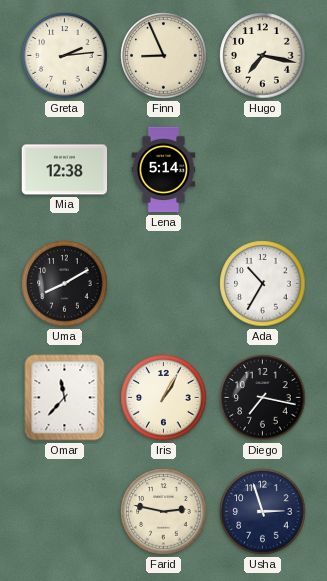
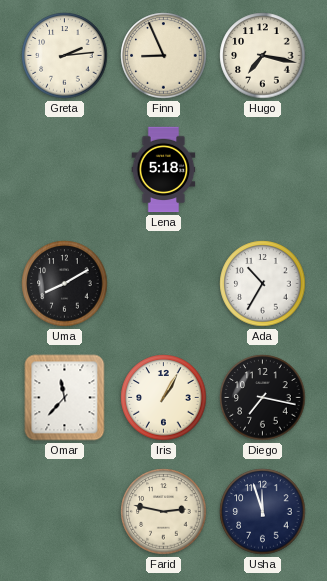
Mia: 12:38 -> none (65, 170)
Lena: 5:14 -> 5:18 (164, 170)
Usha: 2:57 -> 11:57 (263, 512)
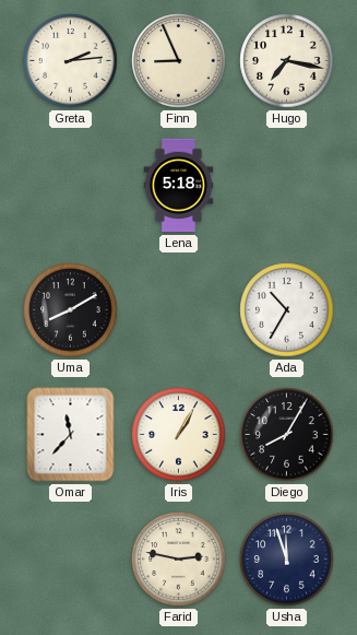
Diego: 7:17 -> 8:05 (287, 435)
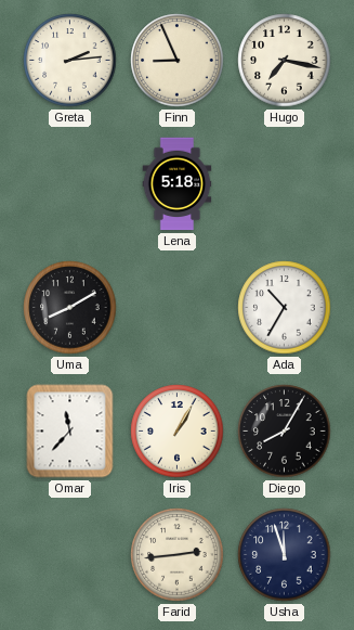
Farid: 2:47 -> 2:44 (178, 555)
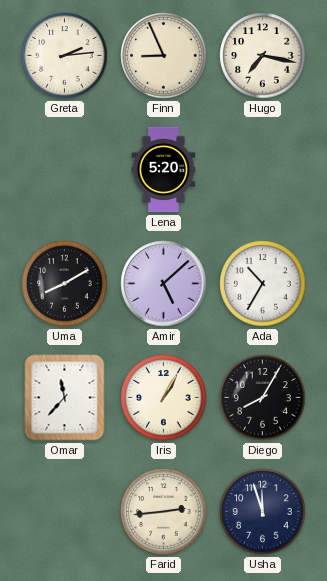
Lena: 5:18 -> 5:20 (164, 170)
Amir: none -> 5:08 (164, 284)
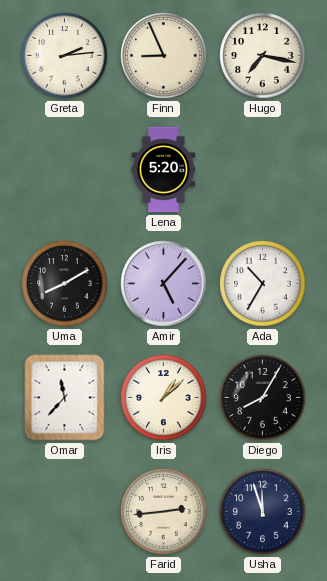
Amir: 5:08 -> 5:07 (164, 284)
Iris: 1:05 -> 1:08 (164, 398)
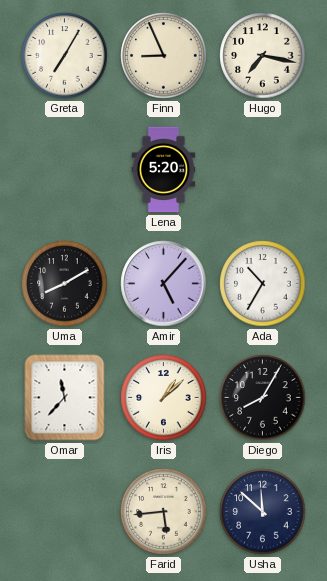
Greta: 2:14 -> 7:05 (65, 56)
Farid: 2:44 -> 5:44 (164, 512)
Usha: 11:57 -> 11:52 (263, 512)
